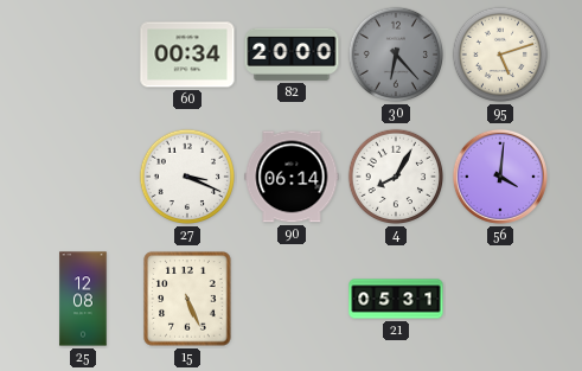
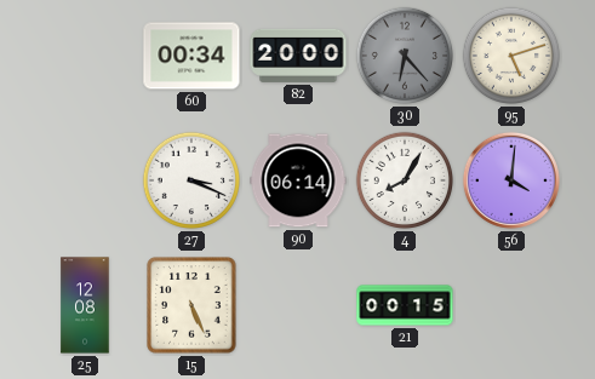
21: 05:31 -> 00:15 (405, 305)
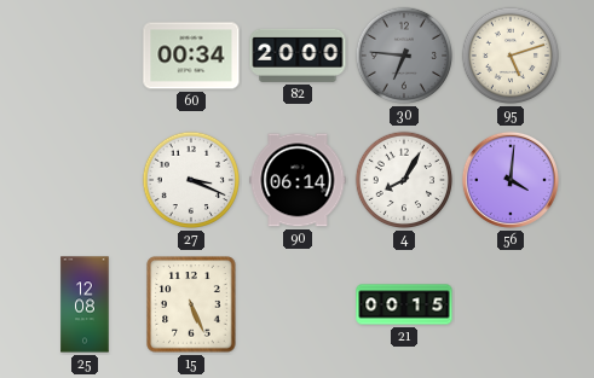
30: 6:23 -> 6:46 (404, 56)
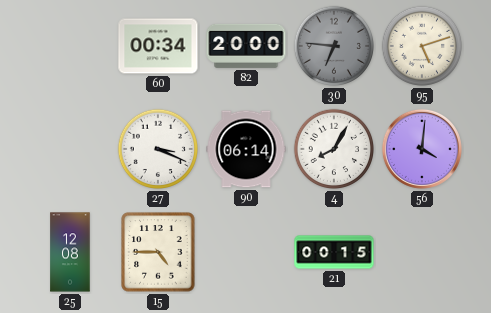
15: 5:26 -> 4:45 (158, 252)
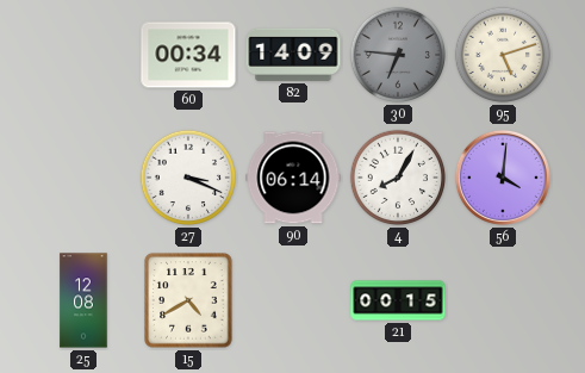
82: 20:00 -> 14:09 (293, 55)
15: 4:45 -> 4:40 (188, 300)
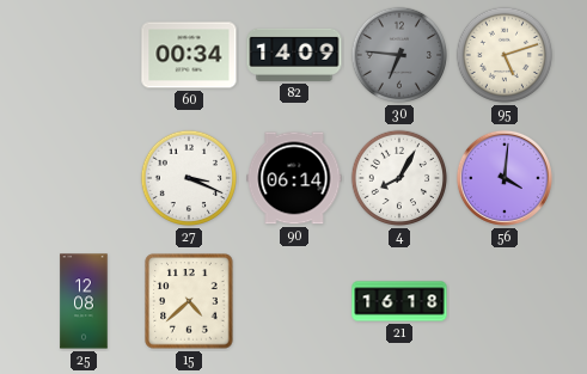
15: 4:40 -> 4:38 (189, 301)
21: 00:15 -> 16:18 (399, 301)
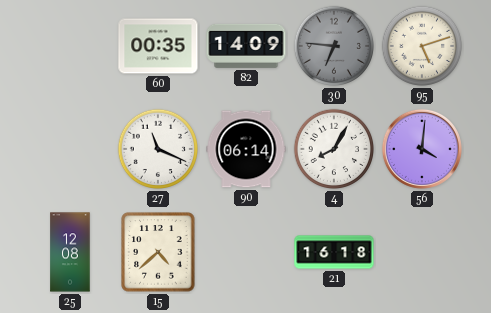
60: 00:34 -> 00:35 (158, 46)
27: 3:19 -> 11:19 (158, 149)
